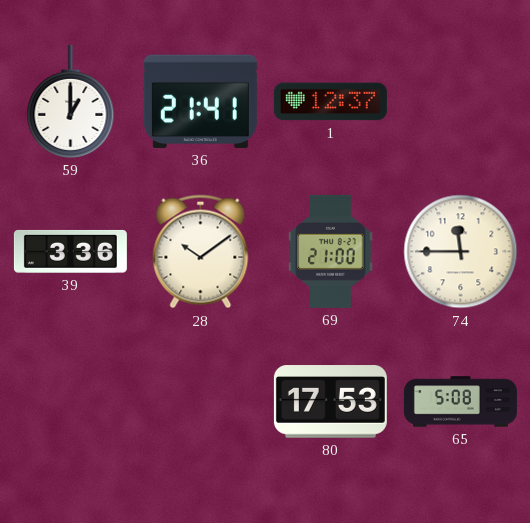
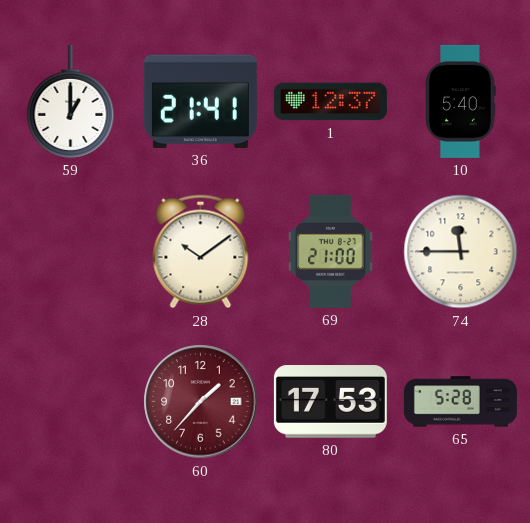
10: none -> 5:40 (461, 101)
39: 3:36 -> none (70, 251)
60: none -> 1:37 (201, 402)
65: 5:08 -> 5:28 (460, 402)
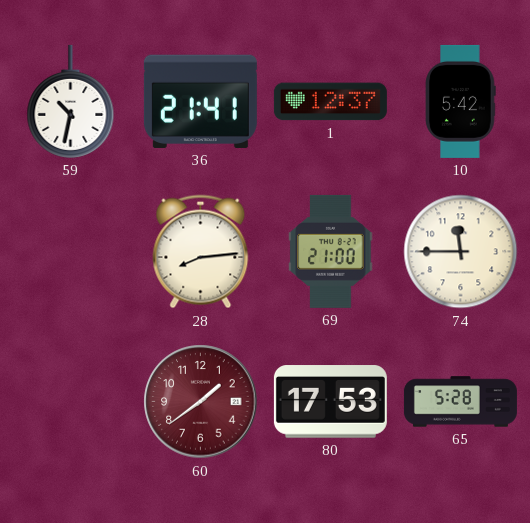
59: 1:00 -> 10:32 (71, 101)
10: 5:40 -> 5:42 (461, 101)
28: 10:09 -> 8:14 (201, 252)
60: 1:37 -> 1:39 (201, 402)
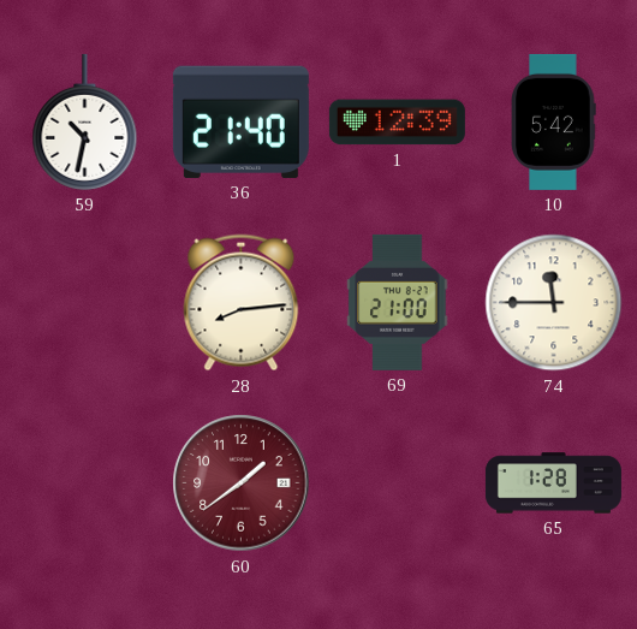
36: 21:41 -> 21:40 (240, 121)
1: 12:37 -> 12:39 (397, 123)
80: 17:53 -> none (330, 402)
65: 5:28 -> 1:28 (553, 483)
